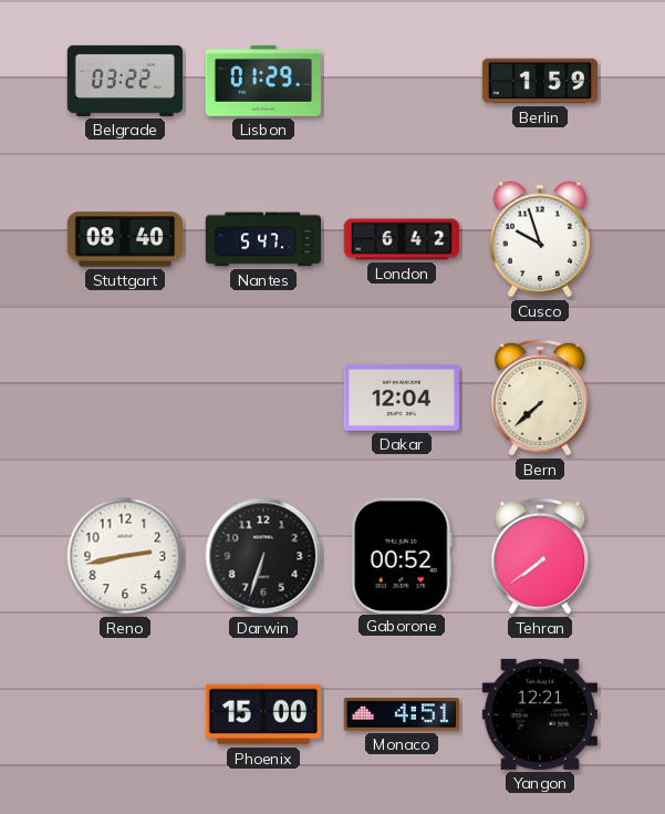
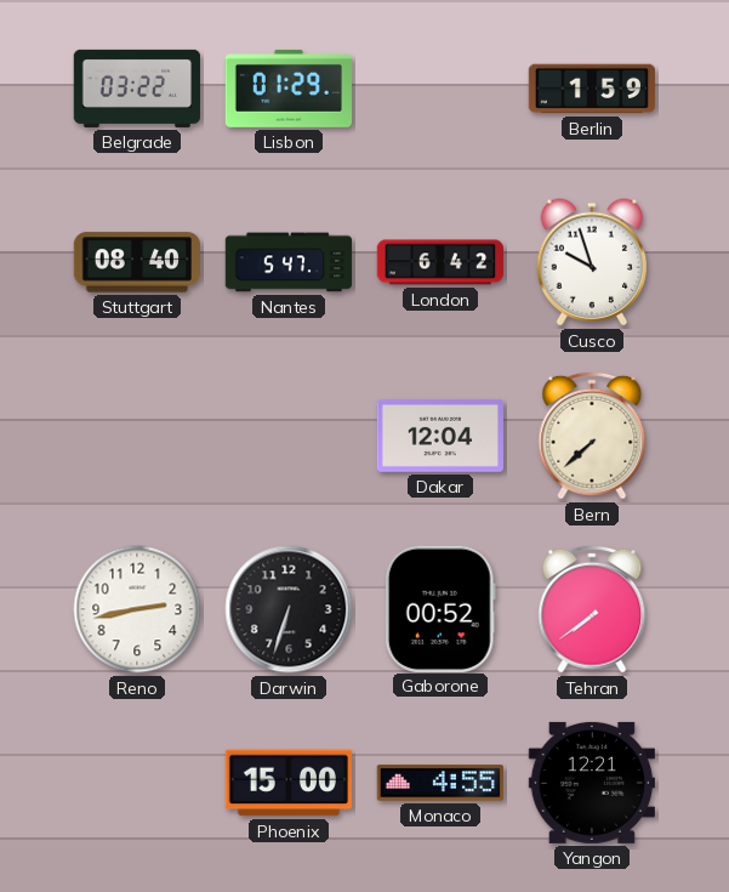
Monaco: 4:51 -> 4:55 (439, 783)
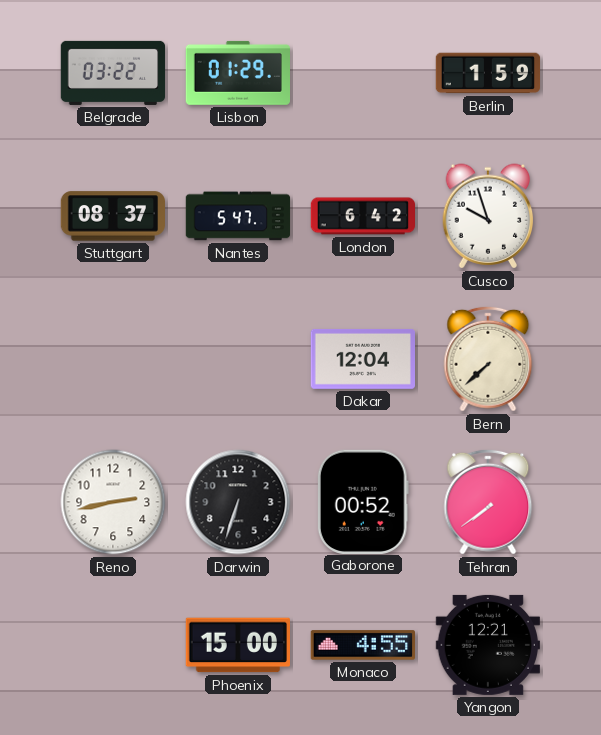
Stuttgart: 08:40 -> 08:37 (112, 216)
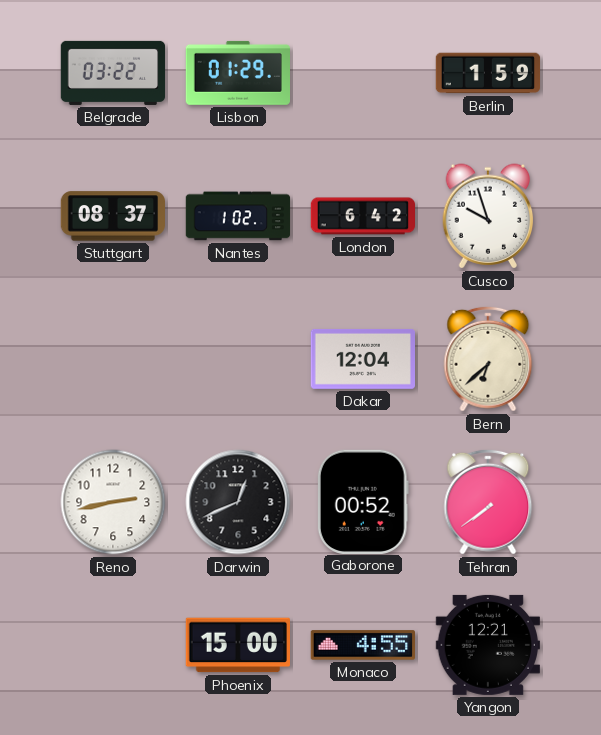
Nantes: 5:47 -> 1:02 (238, 216)
Bern: 7:38 -> 6:38 (488, 359)
Darwin: 6:33 -> 12:41 (238, 502)
